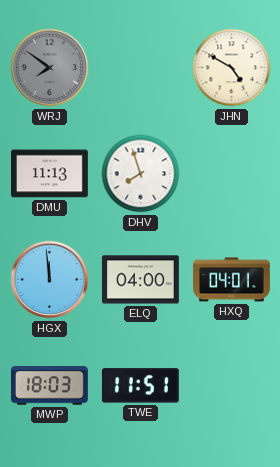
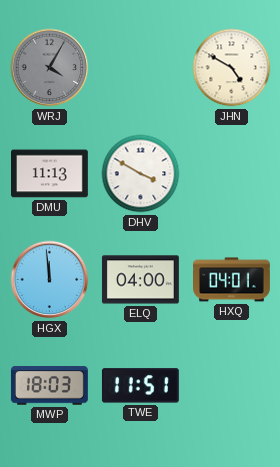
WRJ: 7:51 -> 4:05 (50, 68)
DHV: 7:57 -> 3:50 (141, 174)
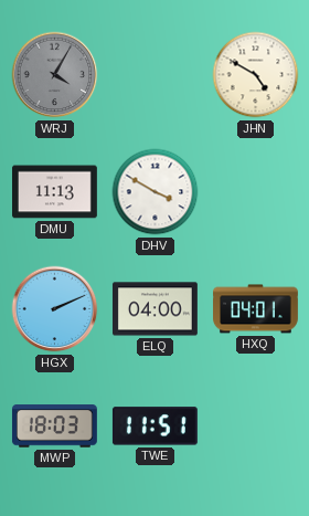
HGX: 11:59 -> 2:11 (55, 309)
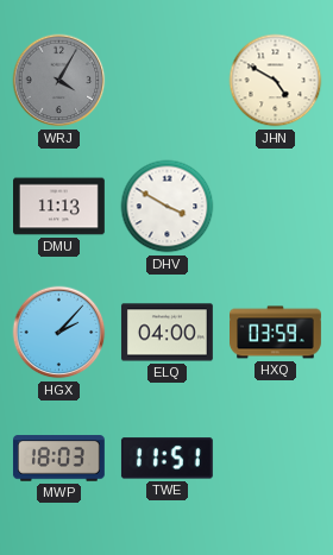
HGX: 2:11 -> 2:07 (59, 333)
HXQ: 04:01 -> 03:59 (276, 333)
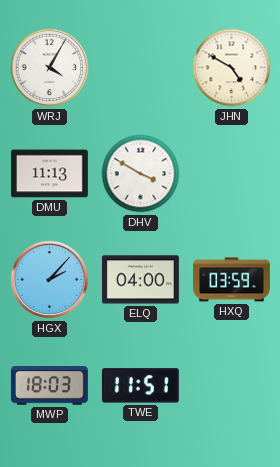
WRJ dial: grey -> white (50, 68)
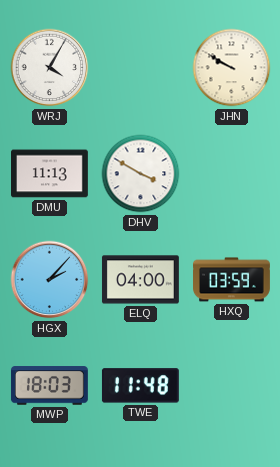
JHN: 4:50 -> 9:50 (232, 68)
TWE: 11:51 -> 11:48 (140, 386)
